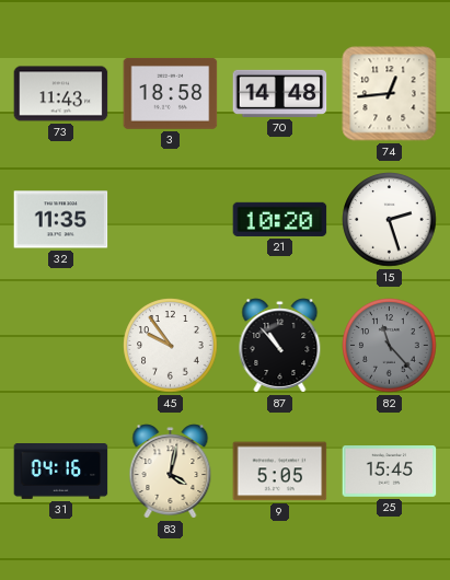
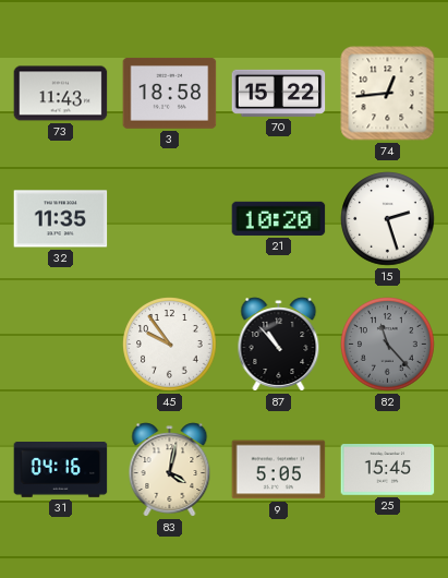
70: 14:48 -> 15:22 (279, 93)
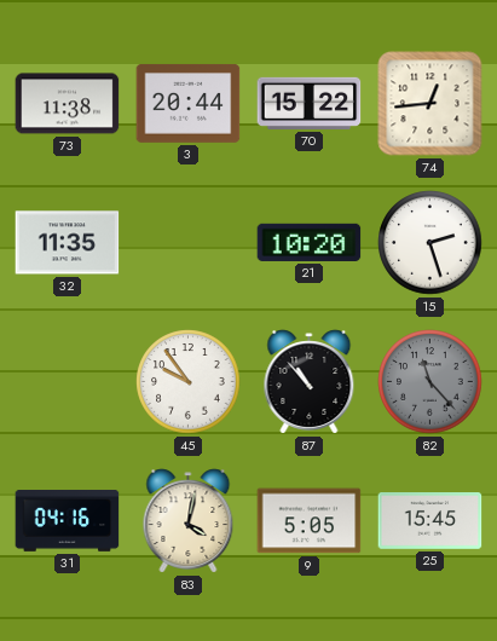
73: 11:43 -> 11:38 (68, 104)
3: 18:58 -> 20:44 (189, 103)
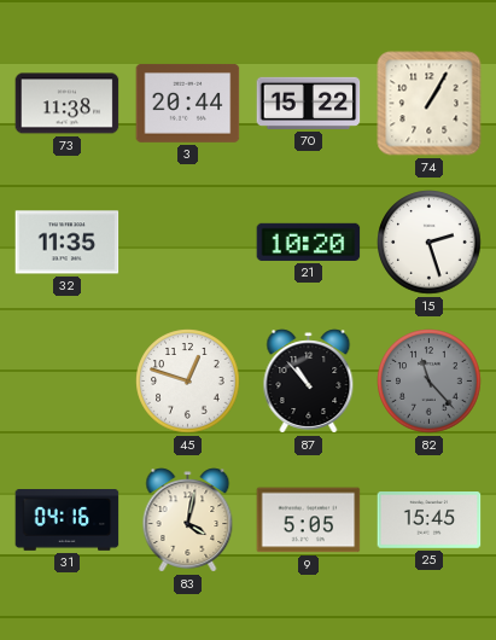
74: 12:44 -> 1:05 (430, 104)
45: 9:54 -> 12:48 (188, 382)
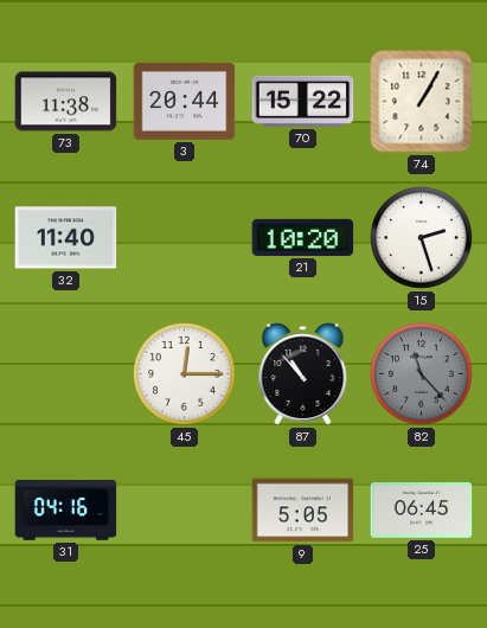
32: 11:35 -> 11:40 (66, 238)
45: 12:48 -> 12:15 (185, 374)
83: 4:02 -> none (188, 520)
25: 15:45 -> 06:45 (422, 511)
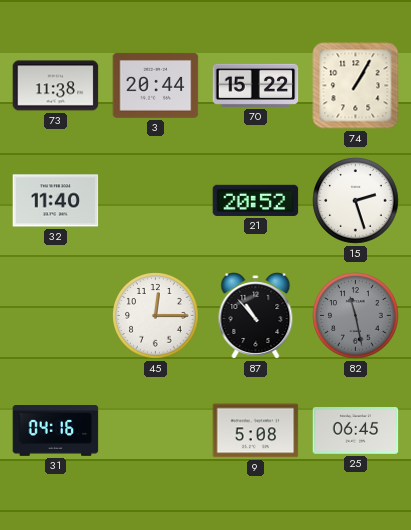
21: 10:20 -> 20:52 (256, 200)
82: 11:23 -> 11:28 (356, 316)
9: 5:05 -> 5:08 (256, 431)
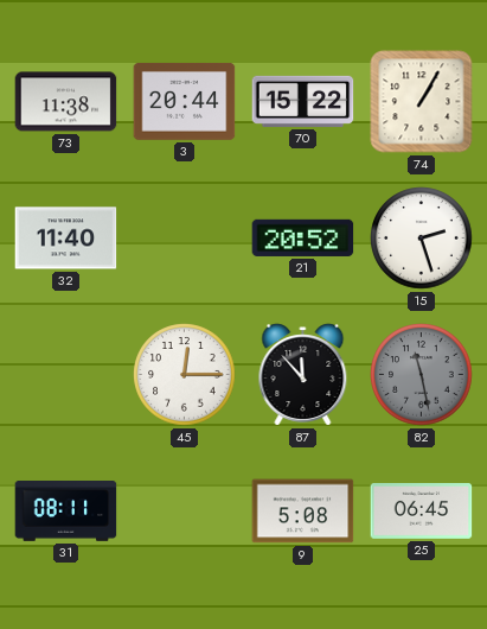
87: 10:53 -> 11:53 (303, 375)
31: 04:16 -> 08:11 (66, 512)
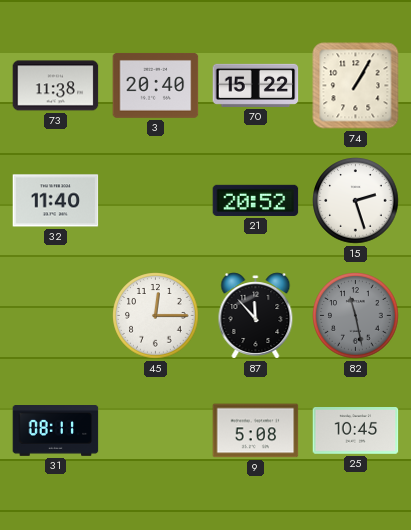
3: 20:44 -> 20:40 (156, 85)
25: 06:45 -> 10:45 (356, 431)
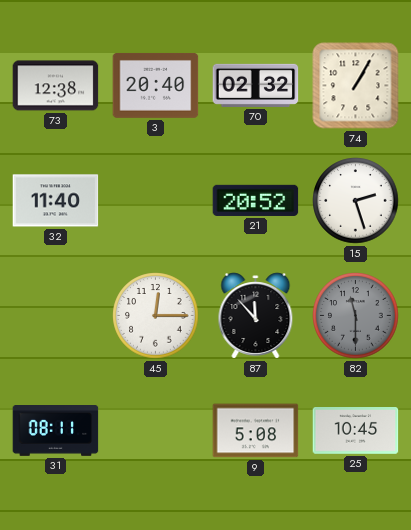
73: 11:38 -> 12:38 (56, 86)
70: 15:22 -> 02:32 (256, 85)
82: 11:28 -> 11:30 (356, 316)
